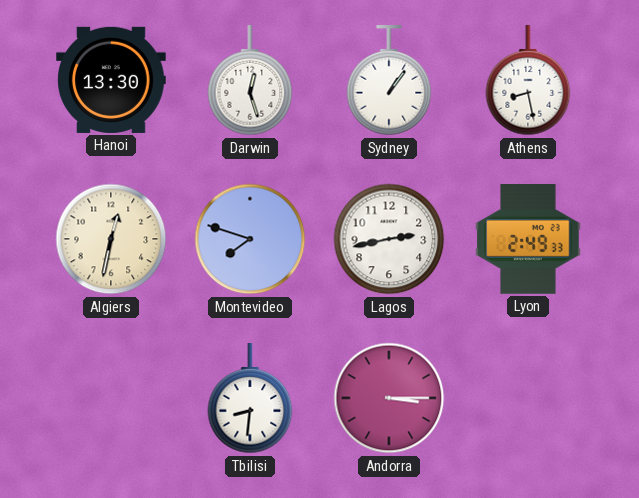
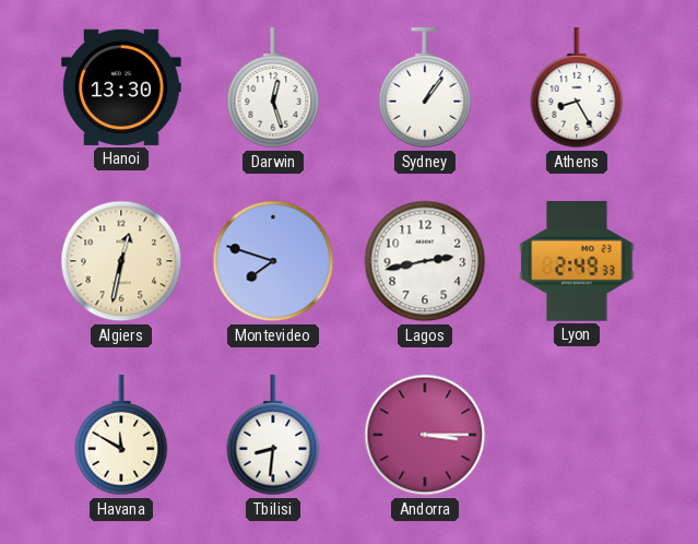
Athens: 8:28 -> 8:25 (577, 88)
Havana: none -> 11:50 (121, 436)
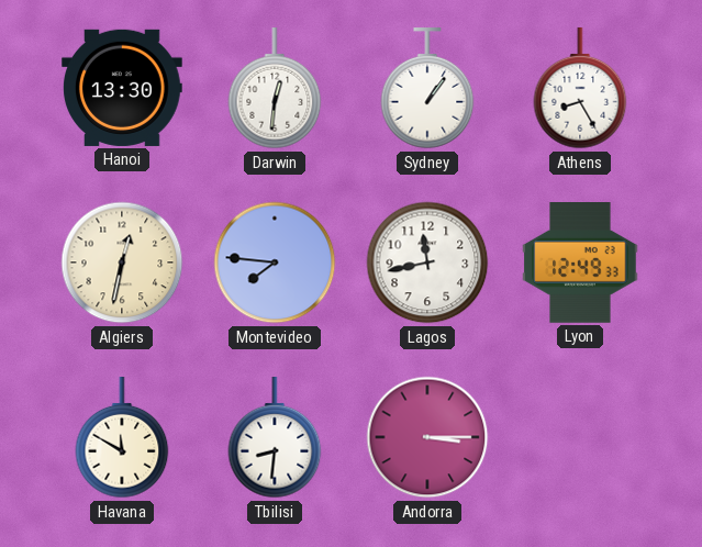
Darwin: 12:27 -> 12:31 (275, 89)
Montevideo: 7:48 -> 7:46 (275, 263)
Lagos: 2:43 -> 11:43 (427, 263)
Lyon: 2:49 -> 12:49 (580, 264)
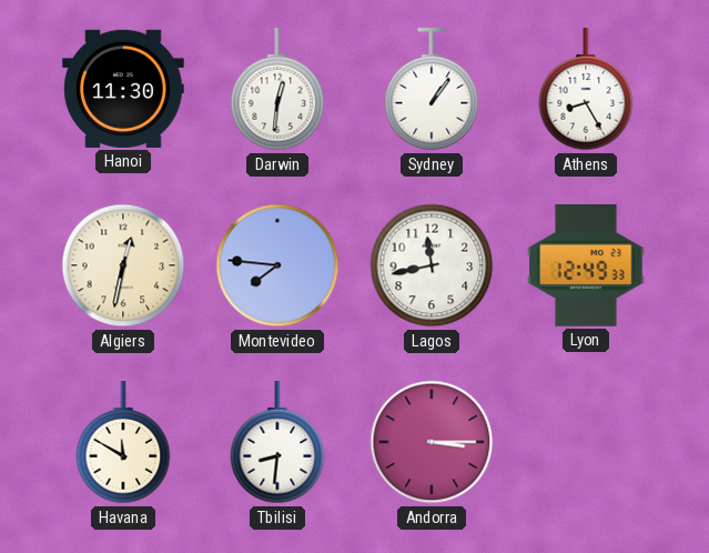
Hanoi: 13:30 -> 11:30 (123, 89)
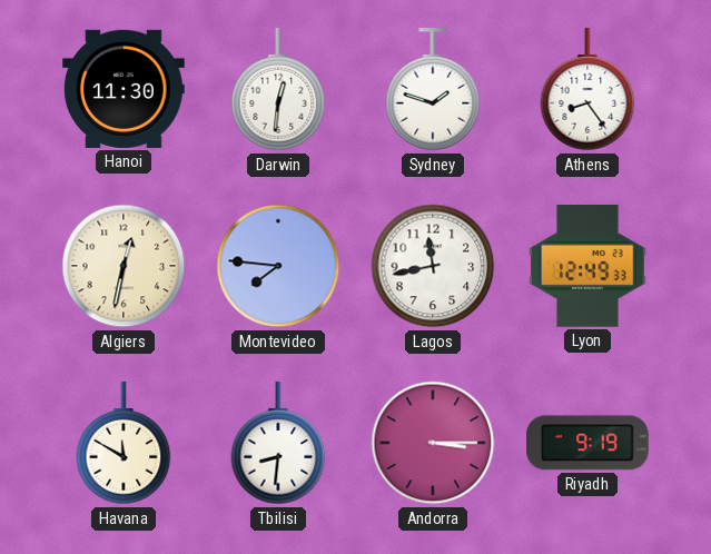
Sydney: 1:06 -> 1:48 (433, 90)
Athens: 8:25 -> 8:24 (587, 90)
Riyadh: none -> 9:19 (589, 443)
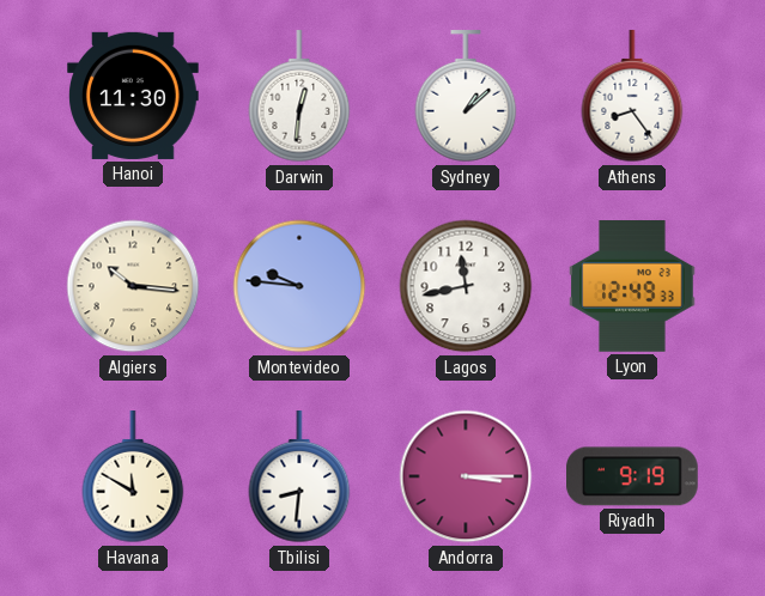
Sydney: 1:48 -> 1:08 (466, 97)
Algiers: 12:32 -> 10:16 (133, 286)
Montevideo: 7:46 -> 9:46 (299, 286)
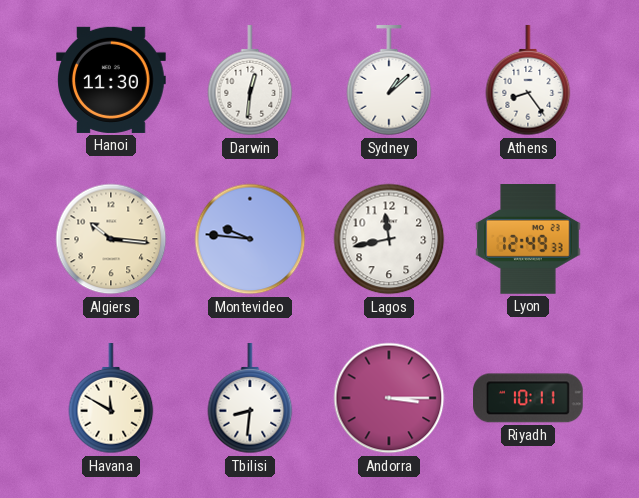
Riyadh: 9:19 -> 10:11 (529, 398)
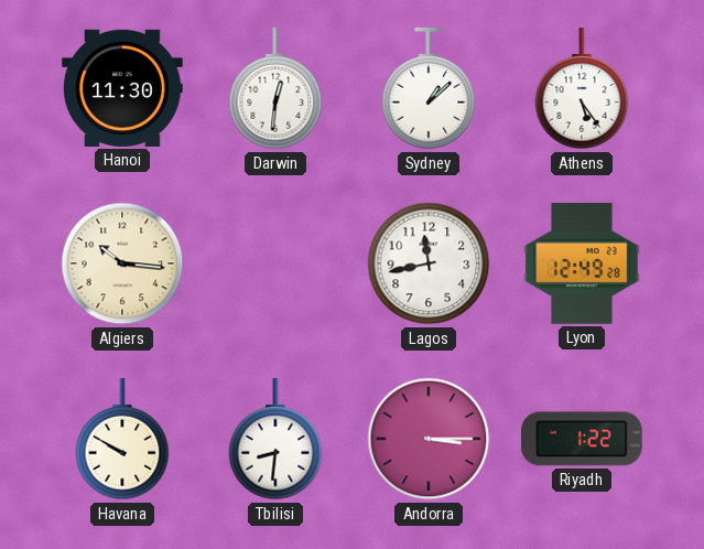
Athens: 8:24 -> 5:24 (582, 89)
Montevideo: 9:46 -> none (250, 239)
Lyon: 12:49:33 -> 12:49:28 (582, 265)
Havana: 11:50 -> 9:50 (122, 440)
Riyadh: 10:11 -> 1:22 (583, 439)
